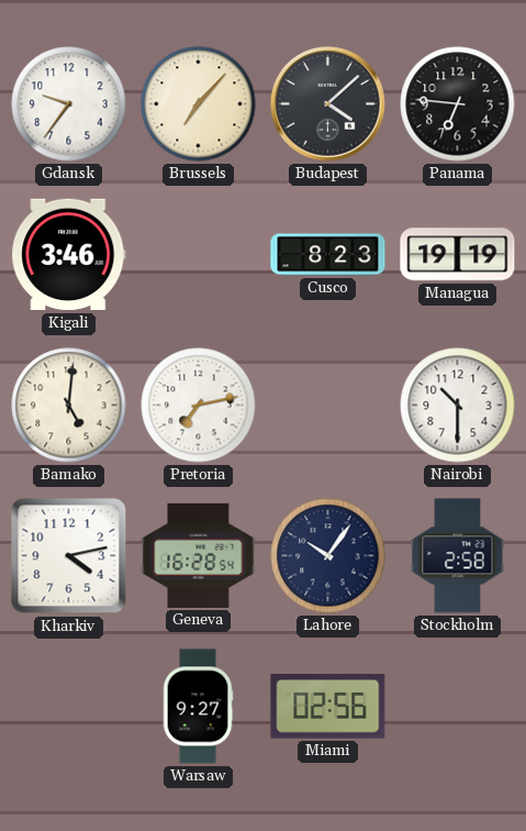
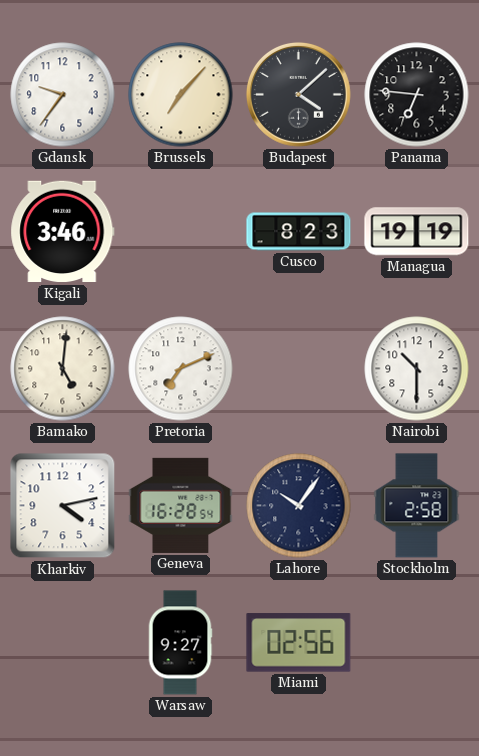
Pretoria: 7:13 -> 7:11 (181, 369)
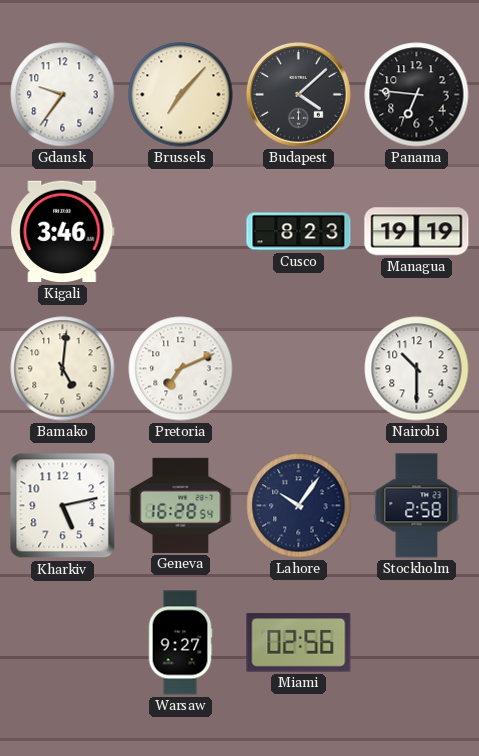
Kharkiv: 4:13 -> 5:13 (63, 506)
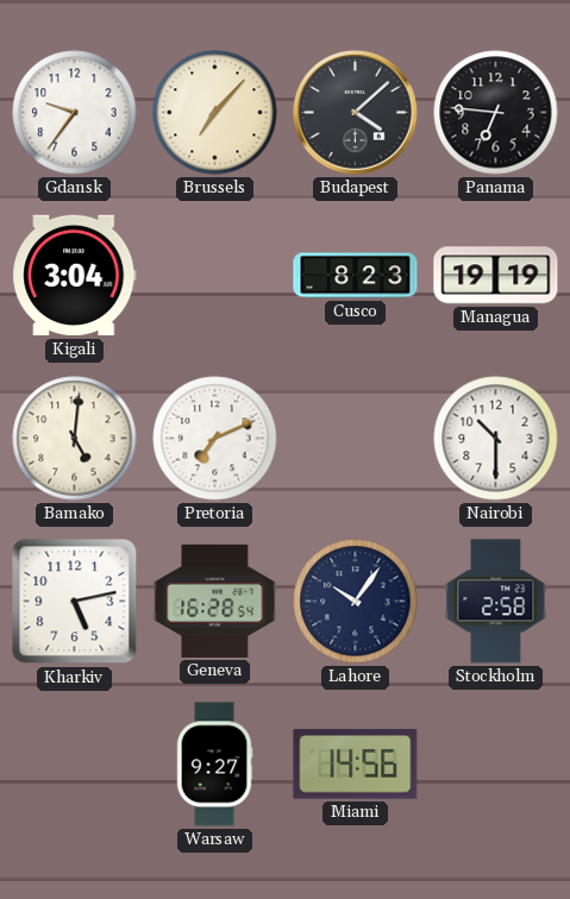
Kigali: 3:46 -> 3:04 (75, 276)
Miami: 02:56 -> 14:56 (356, 765)
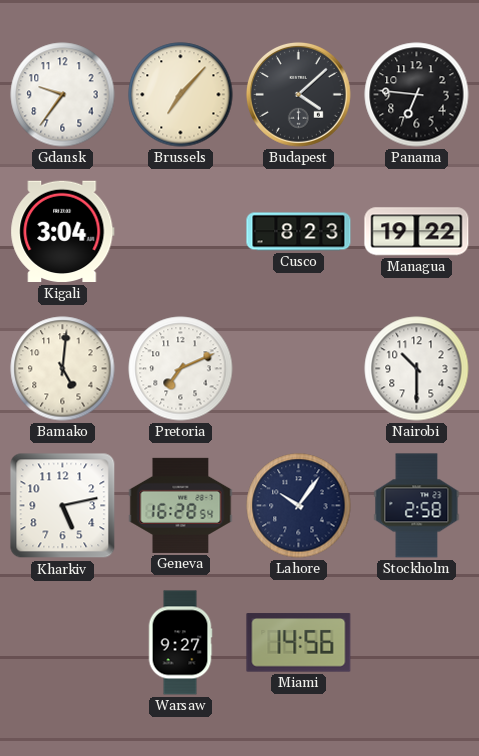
Managua: 19:19 -> 19:22 (417, 232)
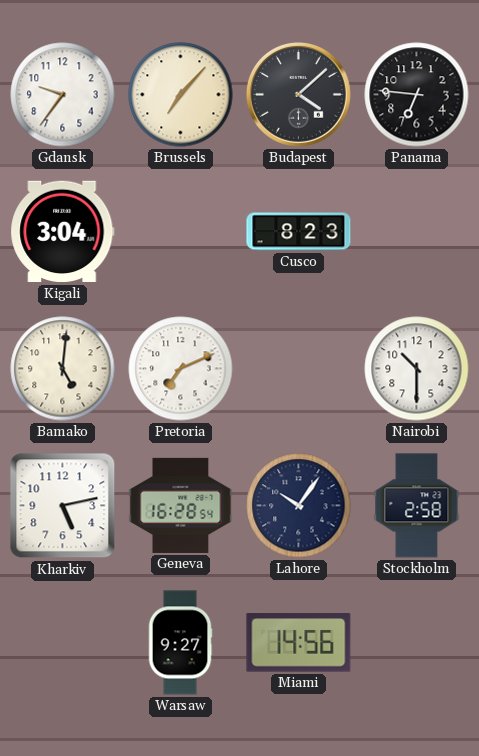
Managua: 19:22 -> none (417, 232)
